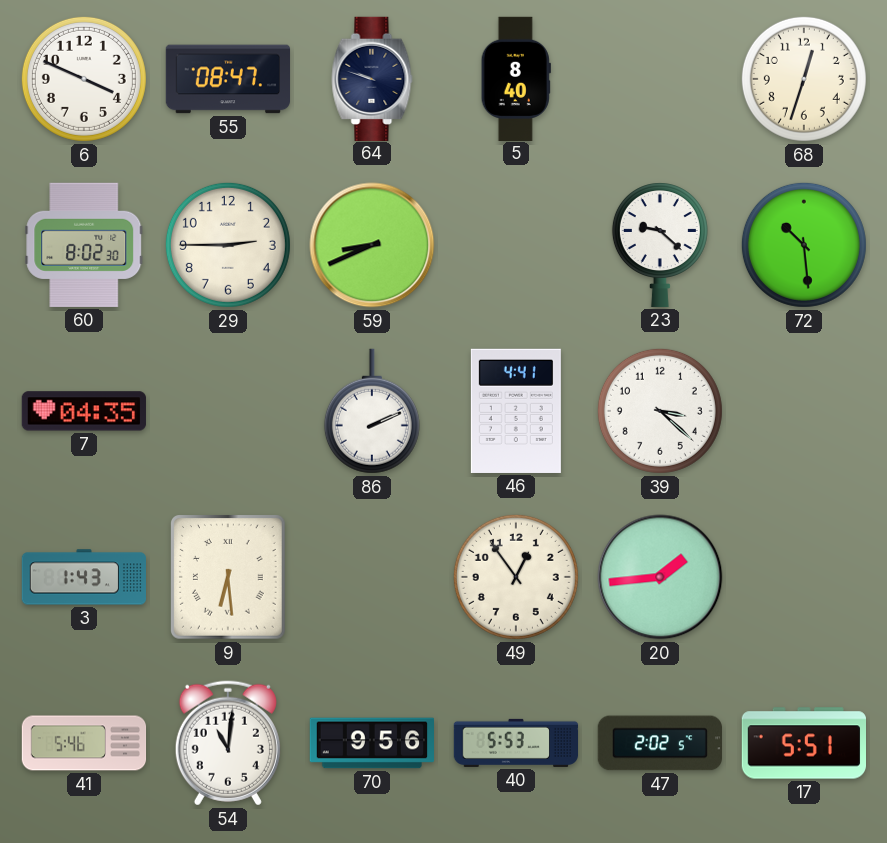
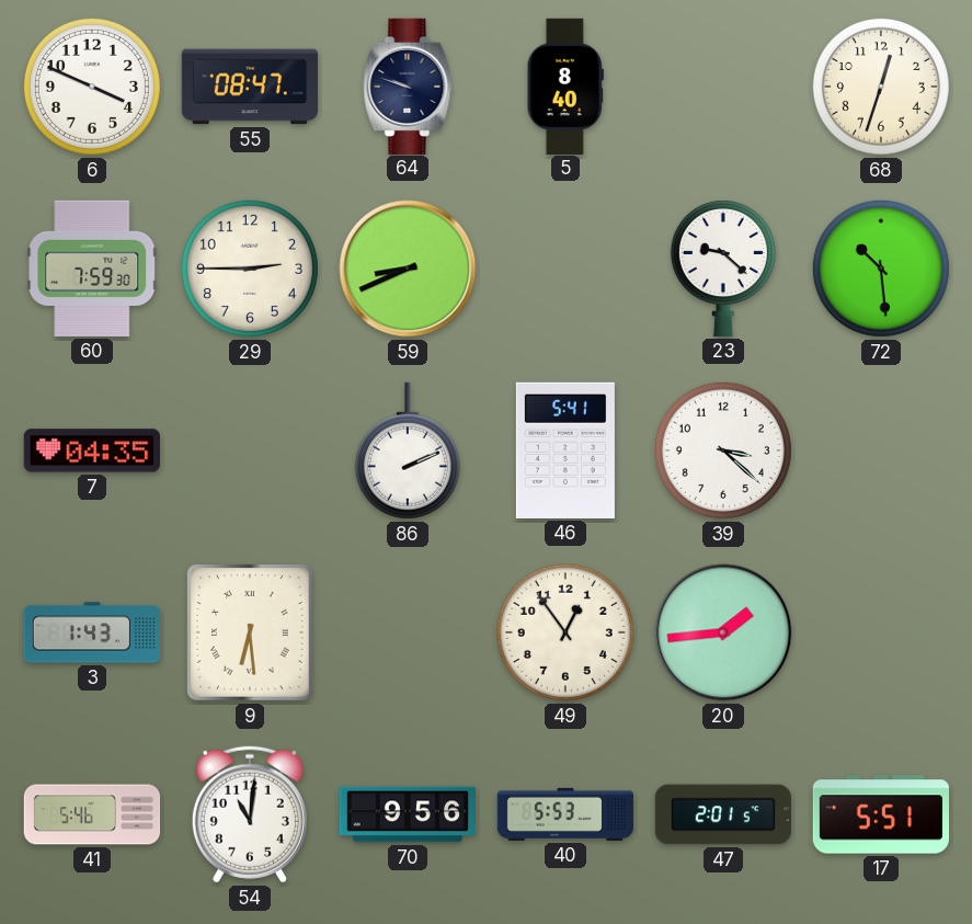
60: 8:02 -> 7:59 (92, 269)
46: 4:41 -> 5:41 (565, 450)
47: 2:02 -> 2:01 (723, 814)
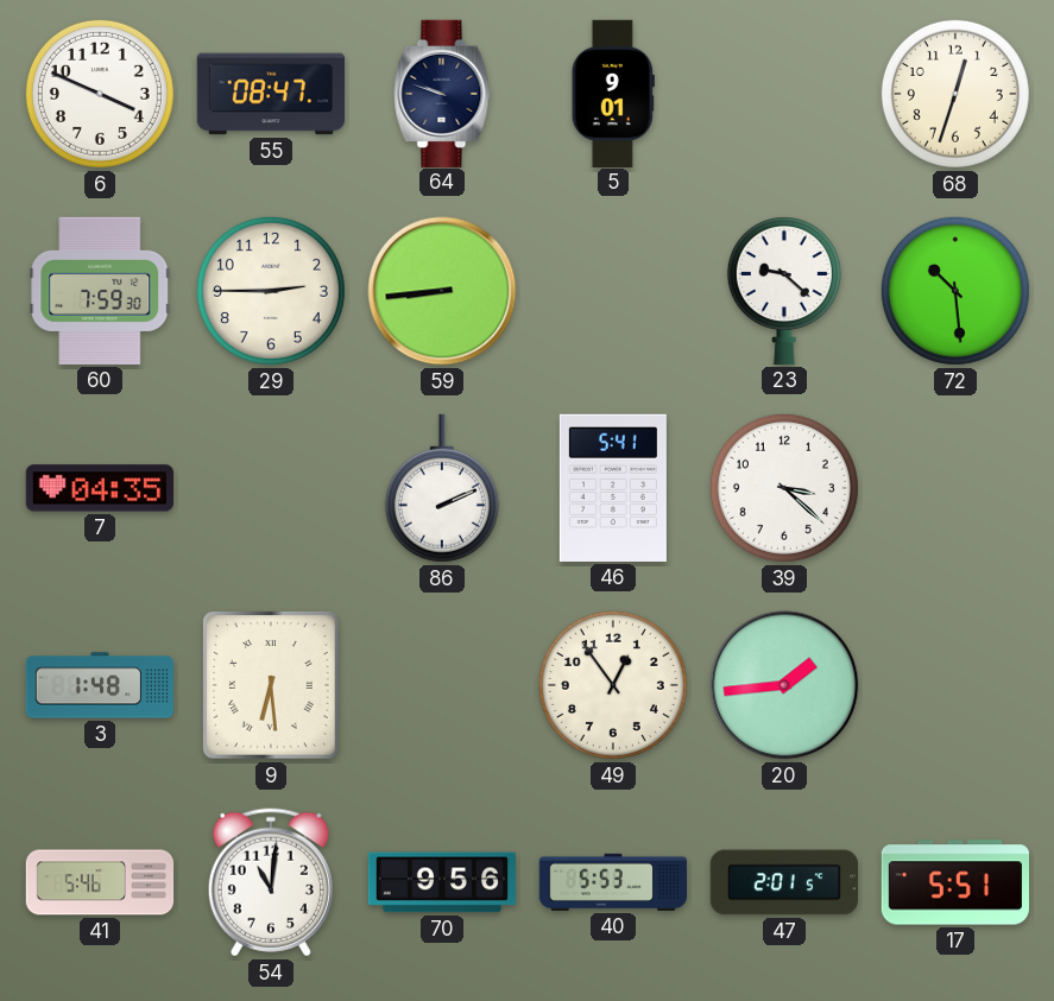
5: 8:40 -> 9:01 (613, 93)
59: 8:41 -> 8:44 (442, 291)
3: 1:43 -> 1:48 (99, 685)
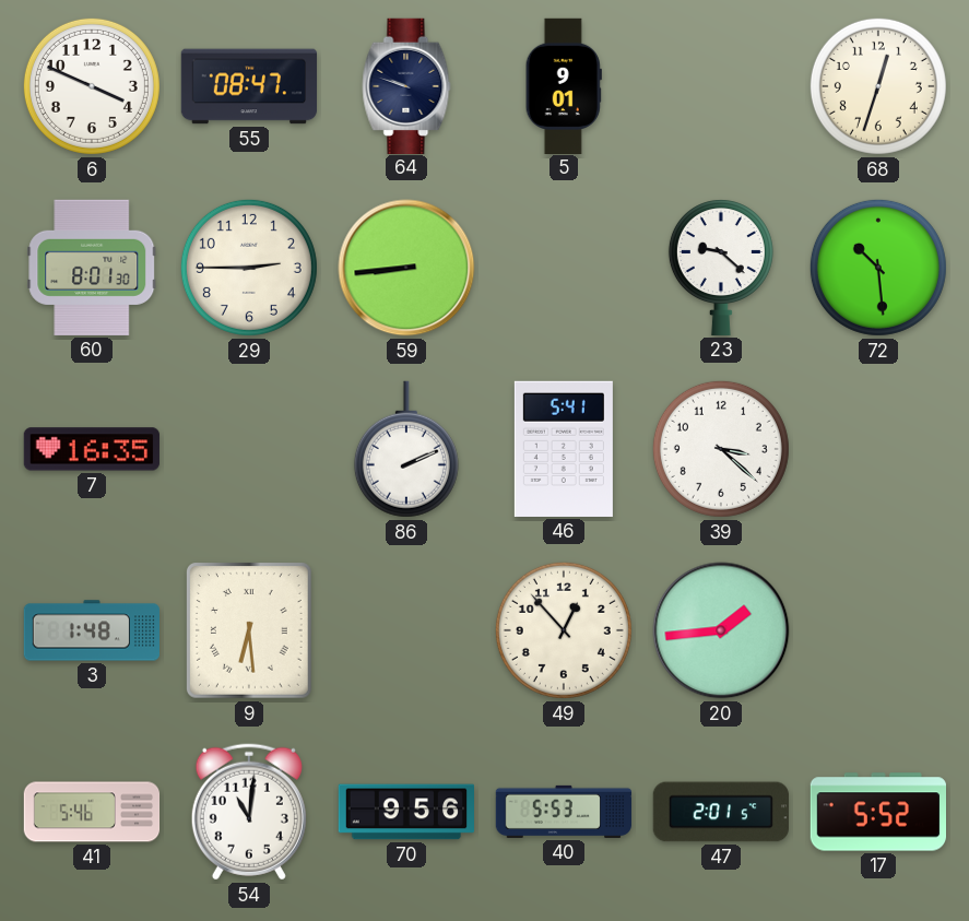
60: 7:59 -> 8:01 (92, 268)
7: 04:35 -> 16:35 (91, 449)
49: 12:54 -> 12:53 (564, 630)
17: 5:51 -> 5:52 (877, 812)
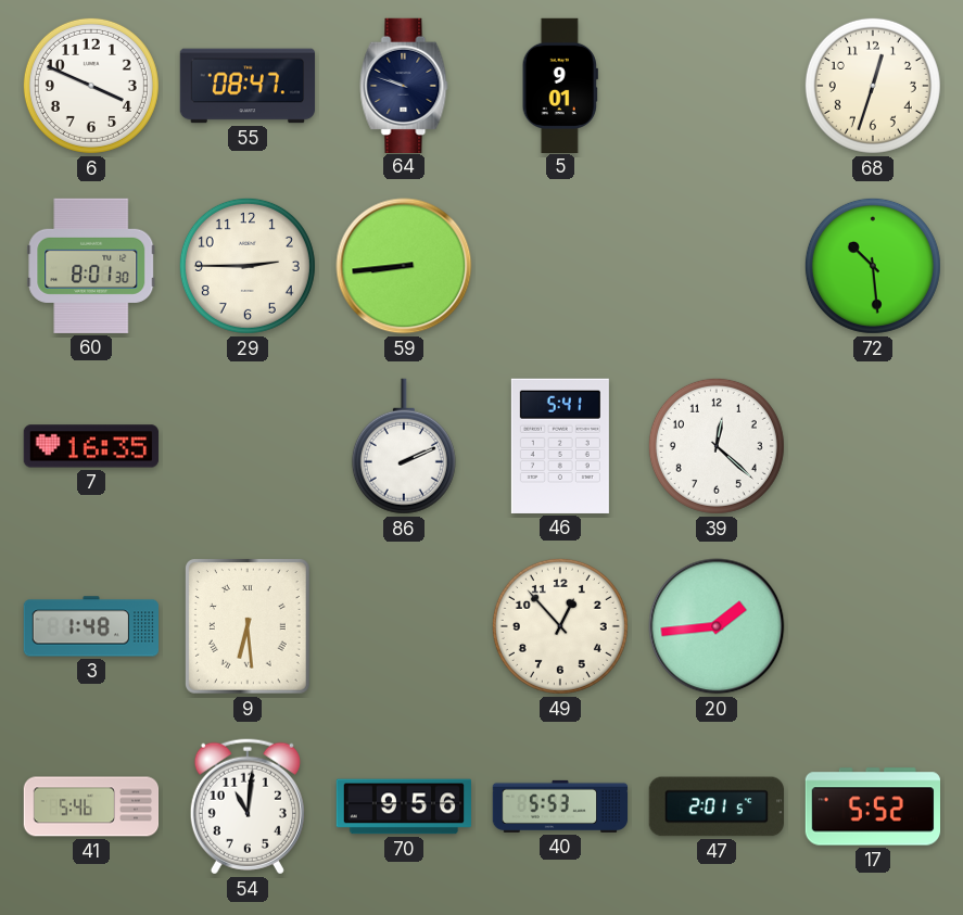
23: 9:22 -> none (721, 268)
39: 3:22 -> 12:22 (717, 446)
